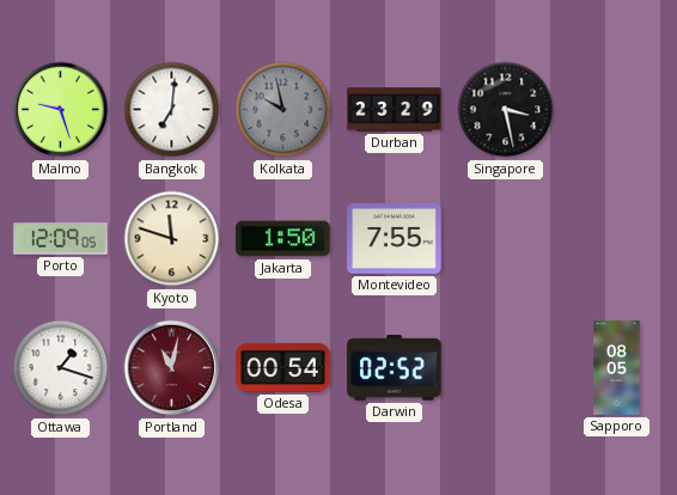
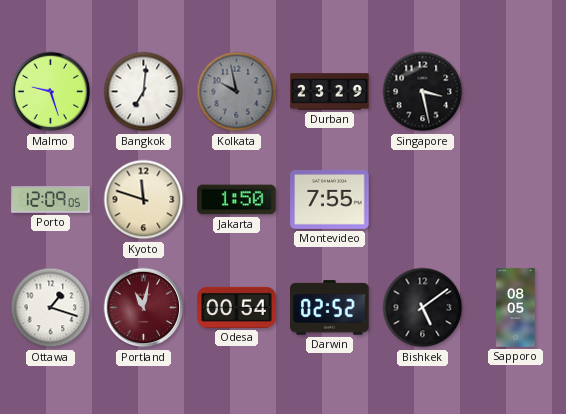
Bishkek: none -> 5:09 (423, 308)
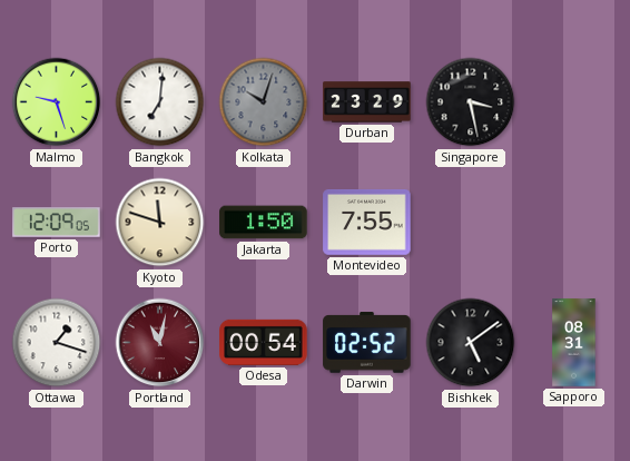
Kolkata: 9:58 -> 10:03 (264, 102)
Sapporo: 08:05 -> 08:31 (574, 343)
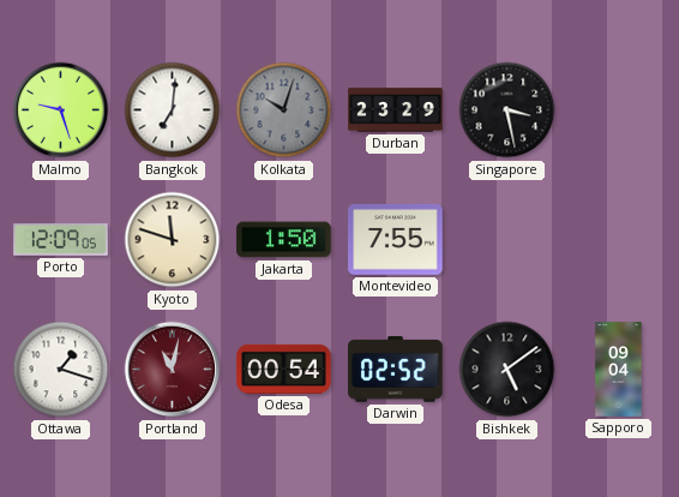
Sapporo: 08:31 -> 09:04 (619, 370)
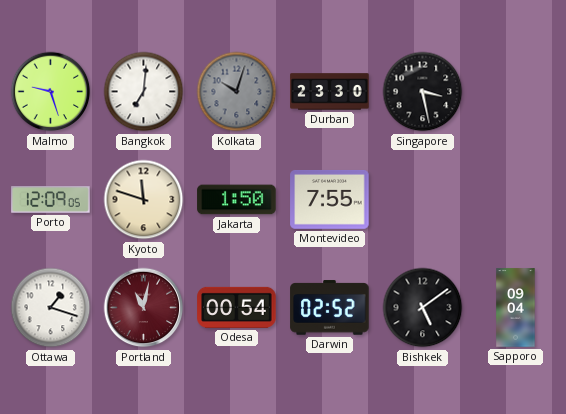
Durban: 23:29 -> 23:30 (330, 92)
